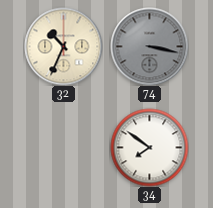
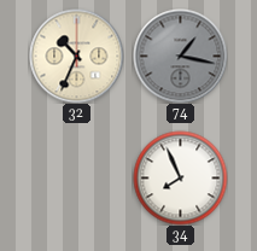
74: 3:17 -> 1:17 (180, 56)
34: 7:51 -> 7:56 (180, 177)
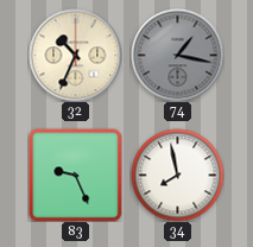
83: none -> 9:26 (75, 175)
34: 7:56 -> 7:58 (177, 175)
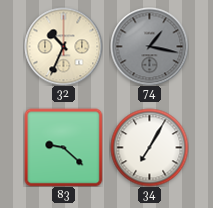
83: 9:26 -> 9:22 (63, 147)
34: 7:58 -> 7:05 (149, 147)
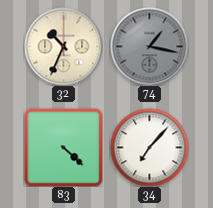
83: 9:22 -> 4:22 (63, 147)
34: 7:05 -> 7:07 (149, 147)
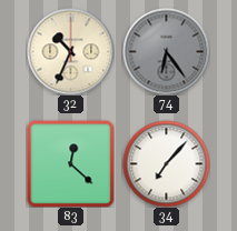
74: 1:17 -> 6:24 (166, 51)
83: 4:22 -> 12:22 (70, 163)
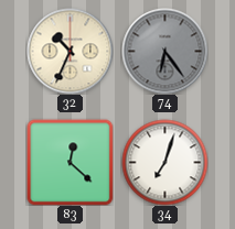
34: 7:07 -> 7:03 (164, 162)
